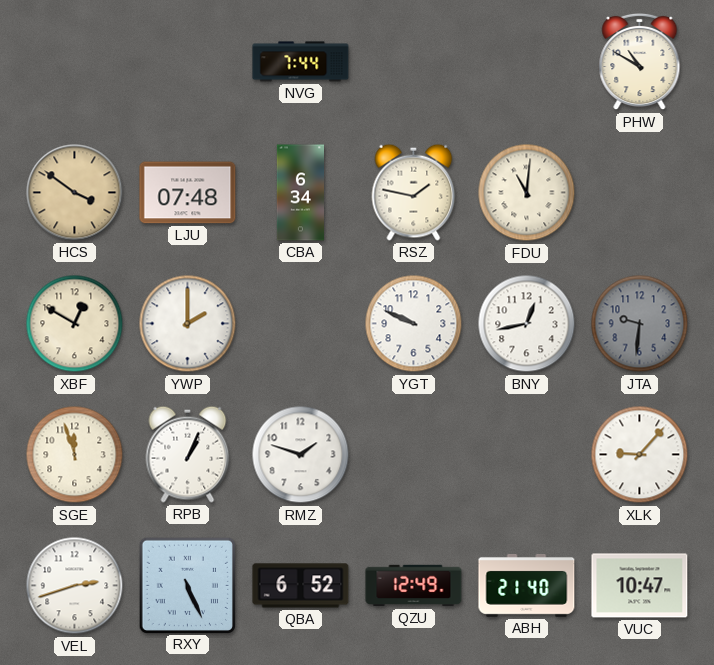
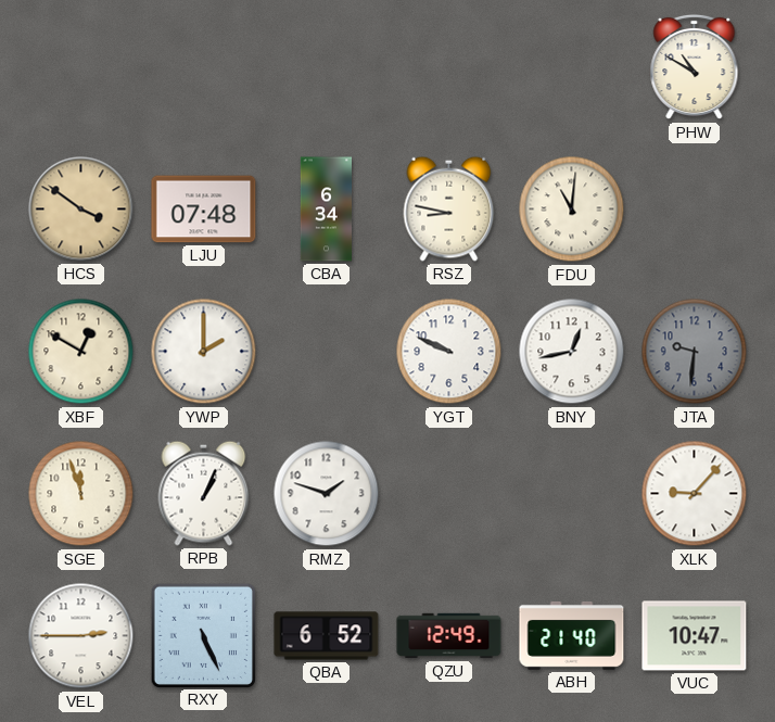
NVG: 7:44 -> none (301, 62)
RSZ: 1:47 -> 8:47 (449, 208)
VEL: 2:42 -> 2:45 (81, 636)
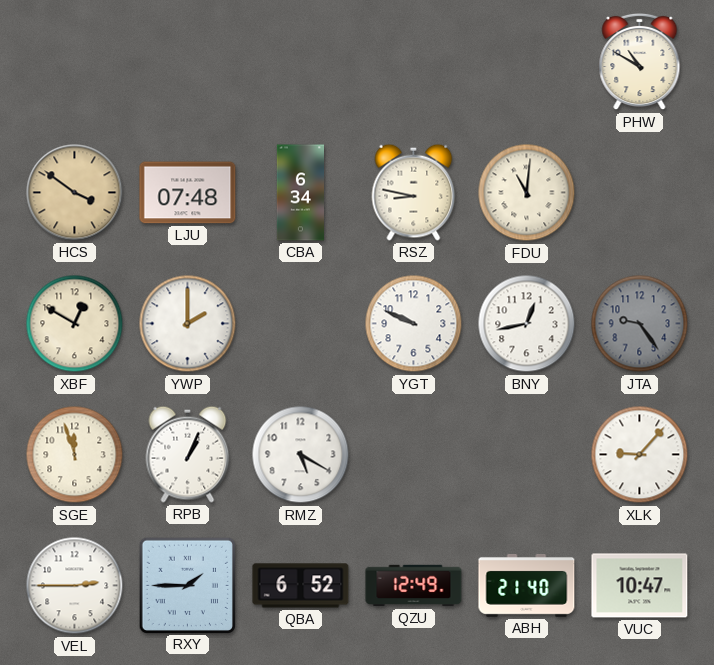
JTA: 9:31 -> 9:24 (640, 324)
RMZ: 1:48 -> 5:20 (301, 455)
RXY: 5:26 -> 1:45 (187, 585)
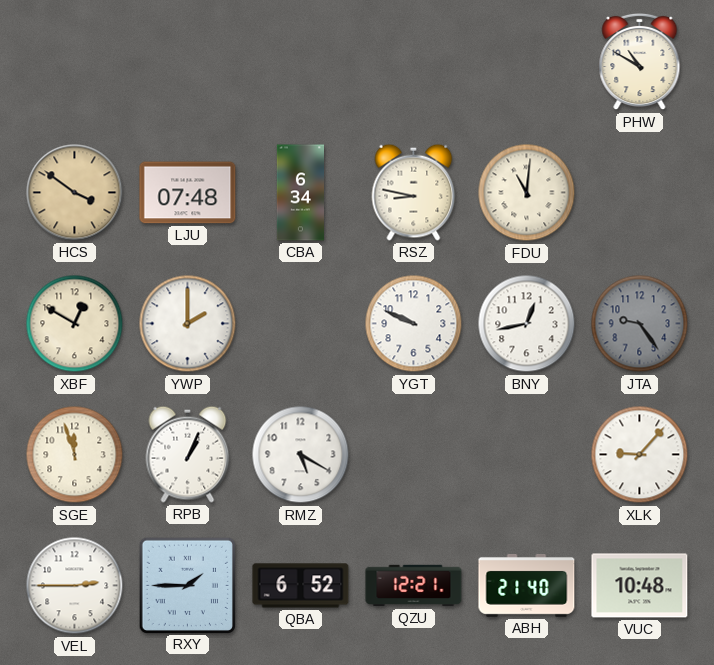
QZU: 12:49 -> 12:21 (414, 586)
VUC: 10:47 -> 10:48 (640, 586)
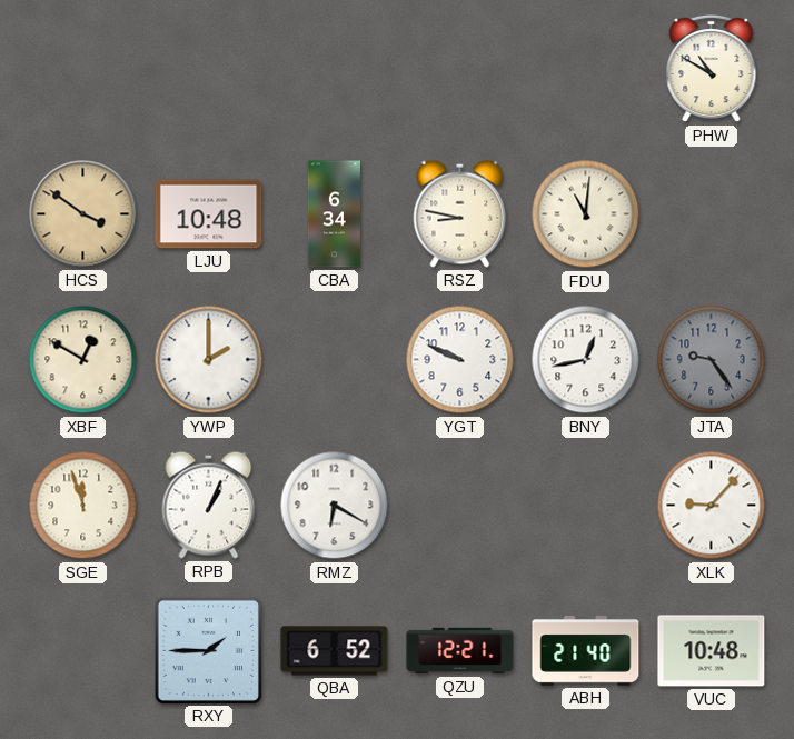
LJU: 07:48 -> 10:48 (209, 214)
RMZ: 5:20 -> 6:20 (335, 506)
VEL: 2:45 -> none (75, 586)
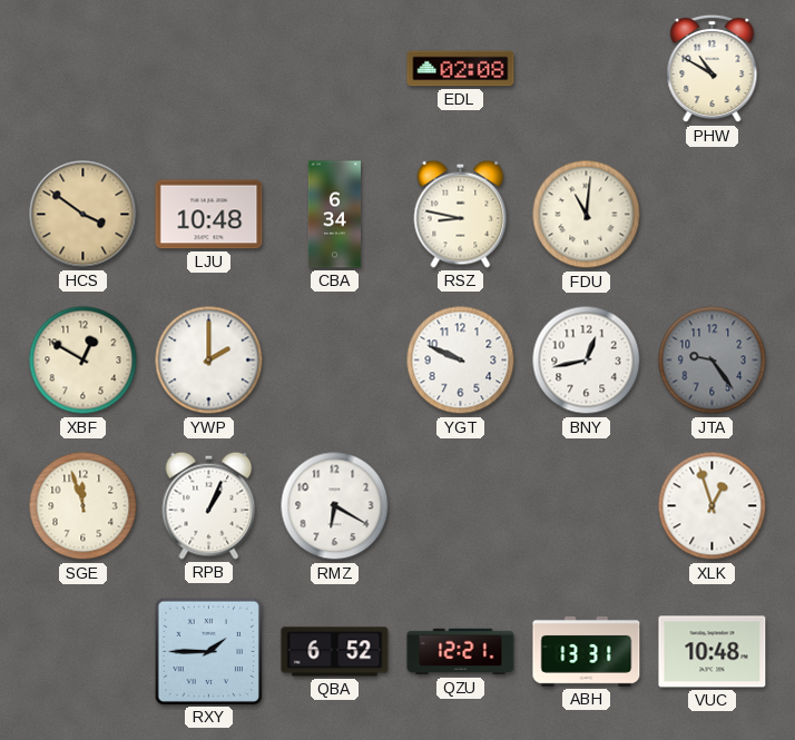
EDL: none -> 02:08 (461, 69)
XLK: 9:07 -> 12:57 (713, 506)
ABH: 21:40 -> 13:31 (587, 651)
